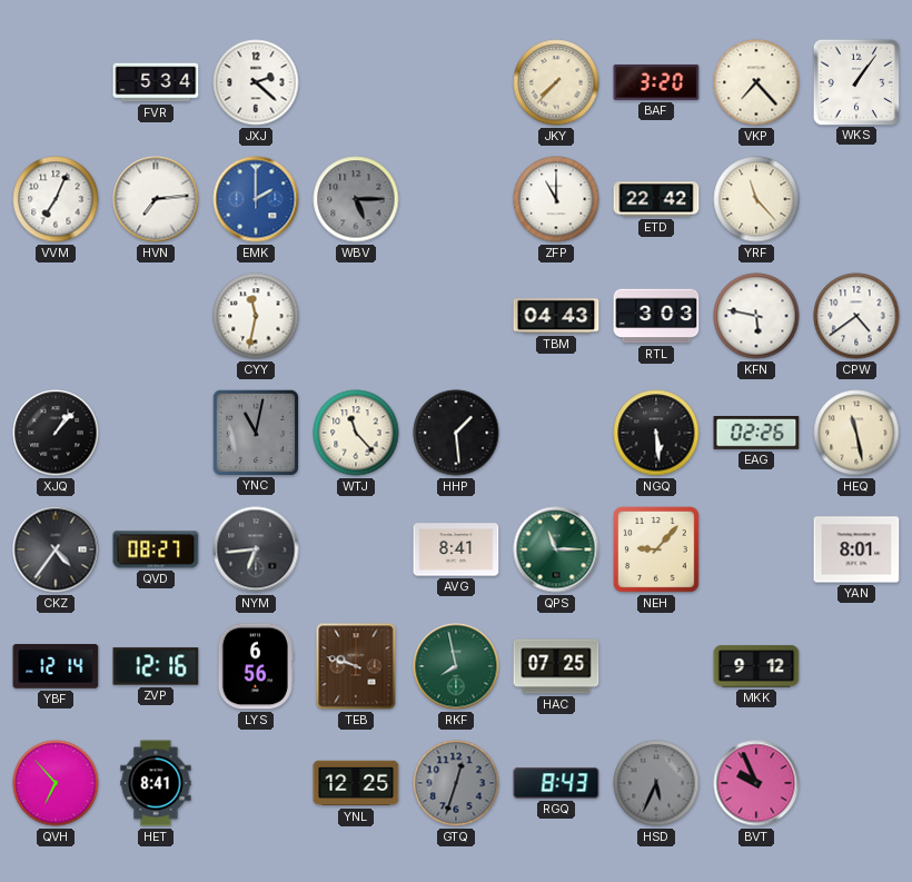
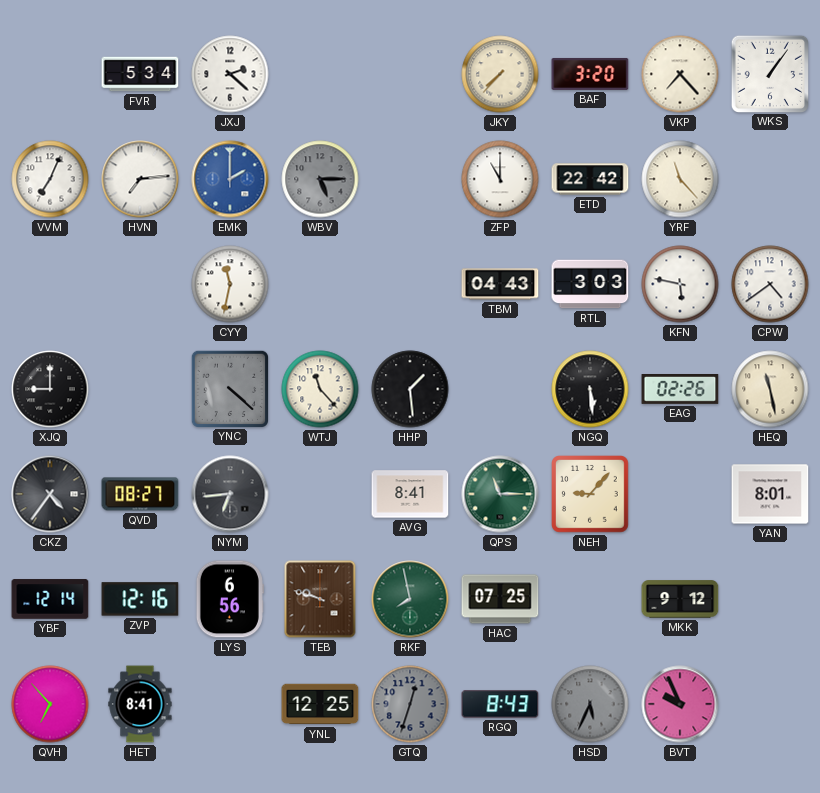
XJQ: 1:07 -> 9:00 (50, 389)
YNC: 11:02 -> 4:22 (229, 388)
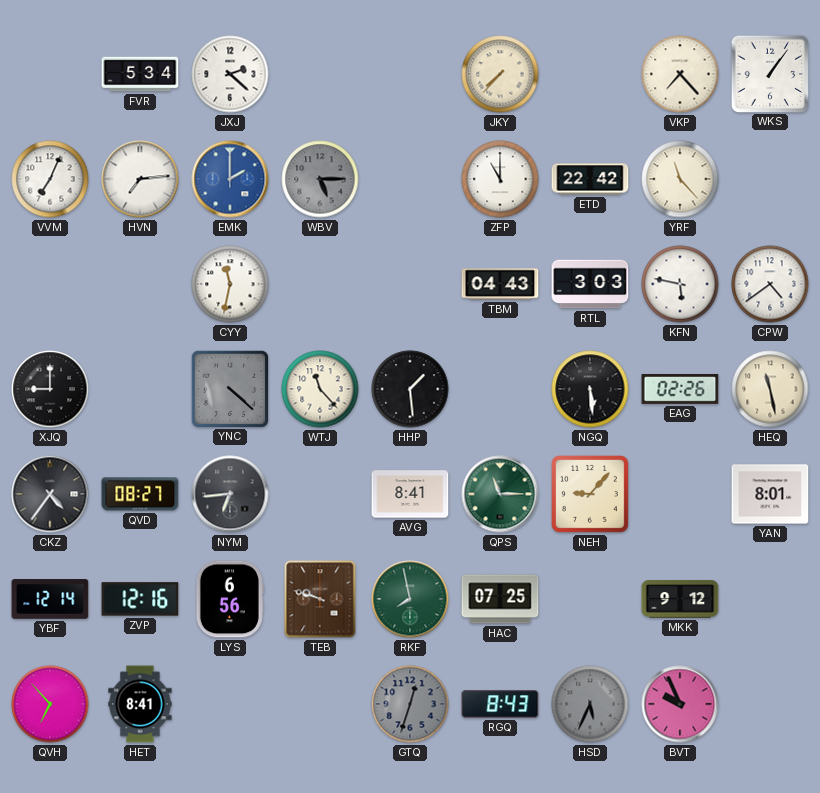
BAF: 3:20 -> none (590, 74)
YNL: 12:25 -> none (320, 704)
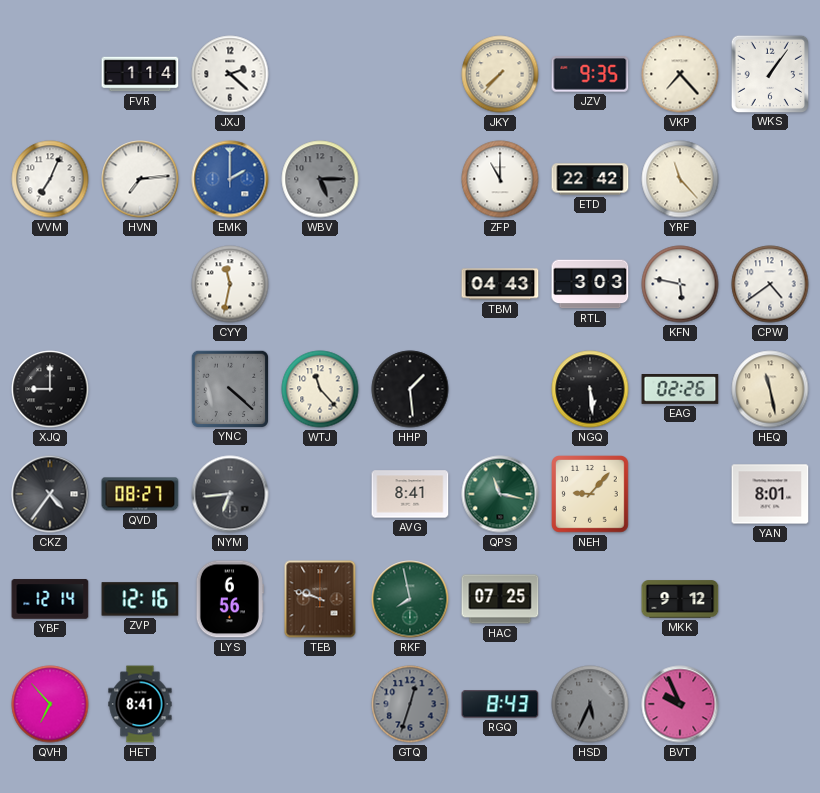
FVR: 5:34 -> 1:14 (140, 74)
JZV: none -> 9:35 (590, 75)
QPS: 11:15 -> 11:17 (500, 494)
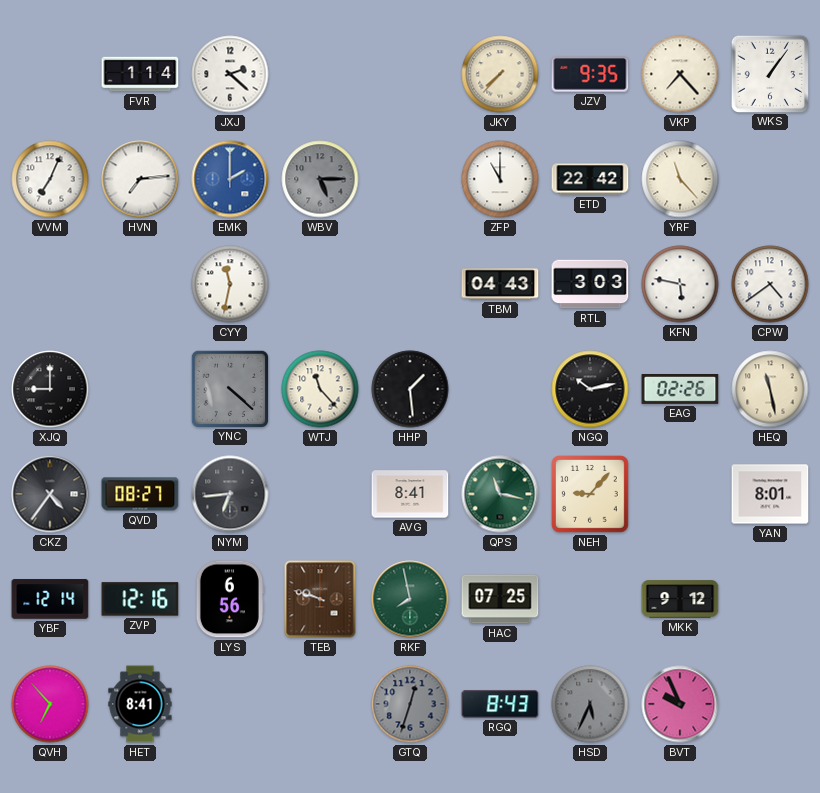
NGQ: 5:29 -> 10:13 (590, 389)
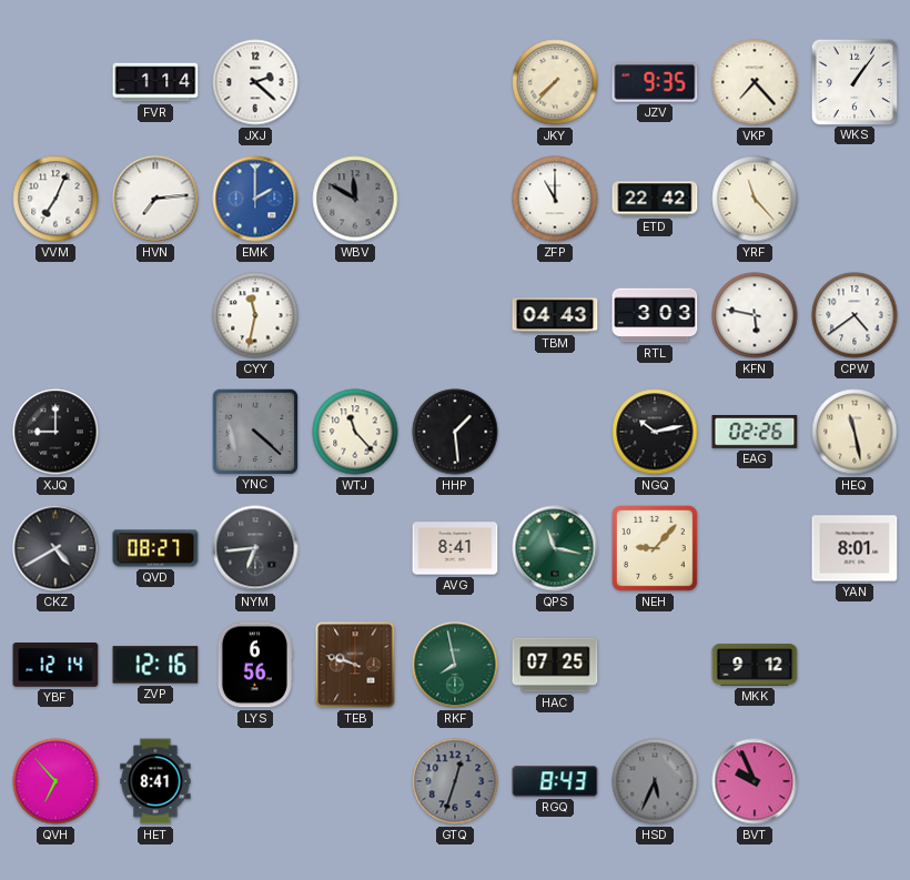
WBV: 5:15 -> 11:50 (355, 199)
CKZ: 4:36 -> 4:40 (55, 548)
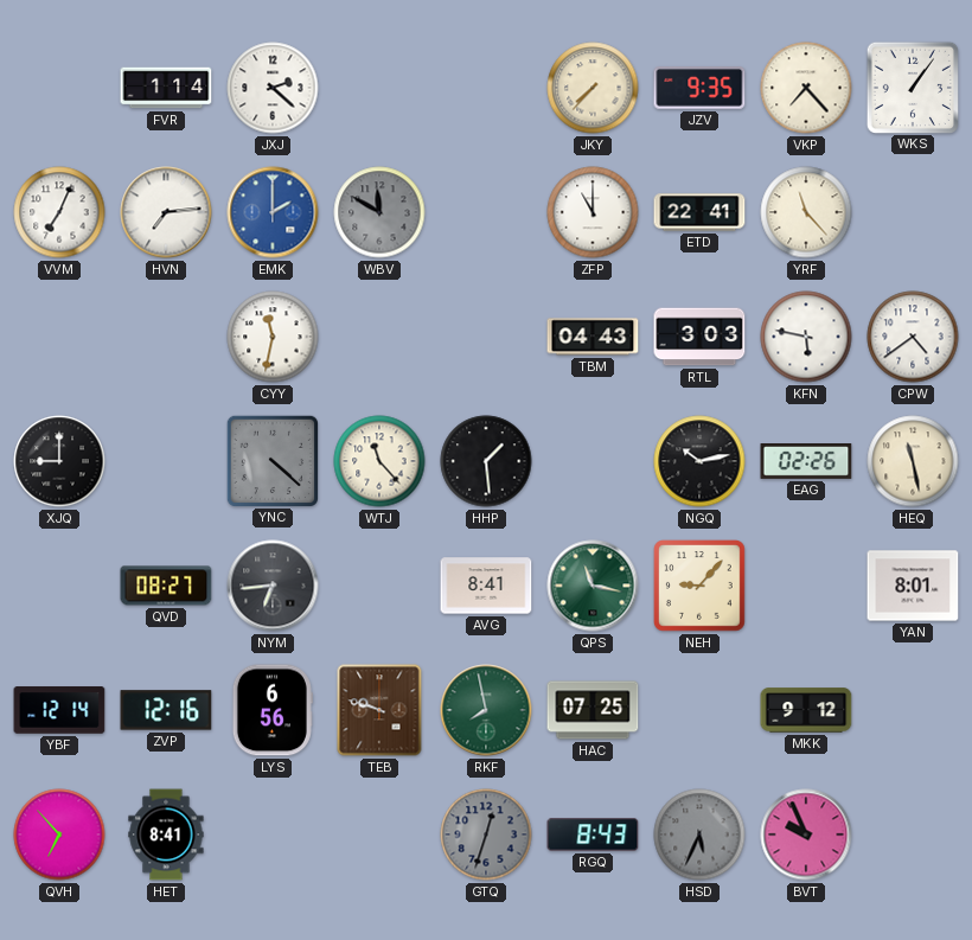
ETD: 22:42 -> 22:41 (699, 212)
CKZ: 4:40 -> none (55, 548)
